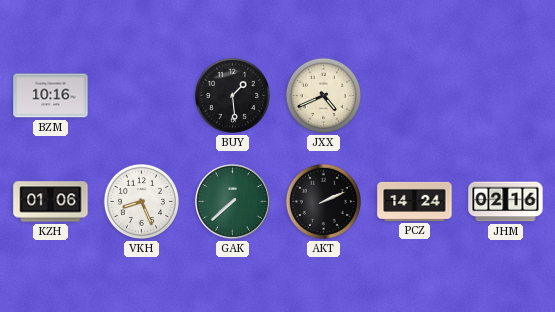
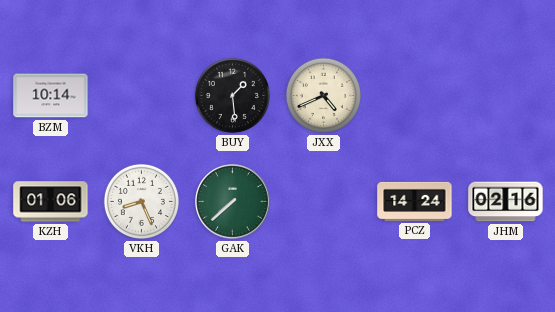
BZM: 10:16 -> 10:14 (51, 96)
AKT: 2:11 -> none (323, 201)
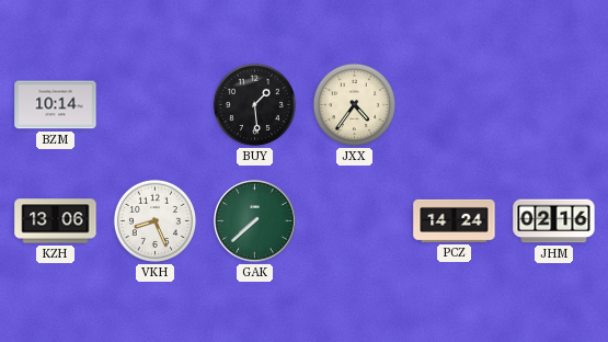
JXX: 4:41 -> 4:36 (354, 104)
KZH: 01:06 -> 13:06 (56, 221)
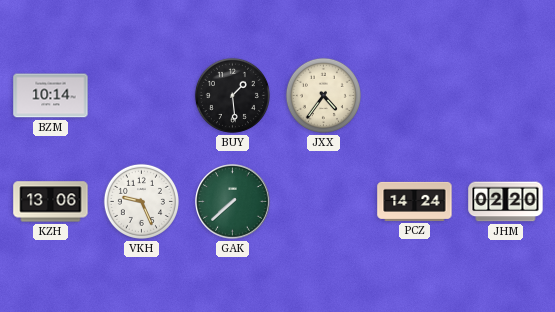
VKH: 8:26 -> 9:26 (141, 201)
JHM: 02:16 -> 02:20 (506, 202)
